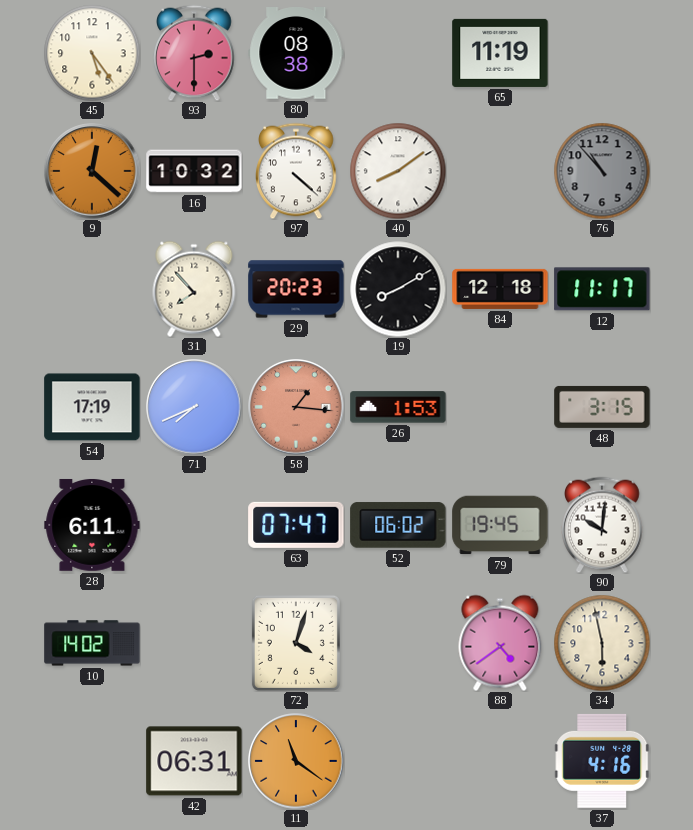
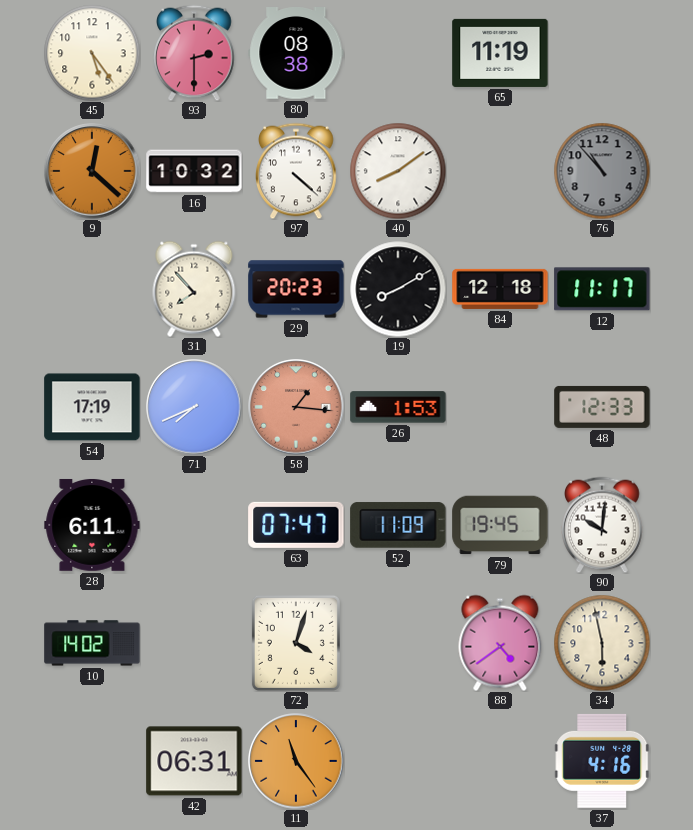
48: 3:15 -> 12:33 (602, 407)
52: 06:02 -> 11:09 (398, 525)
11: 11:21 -> 11:24 (296, 761)
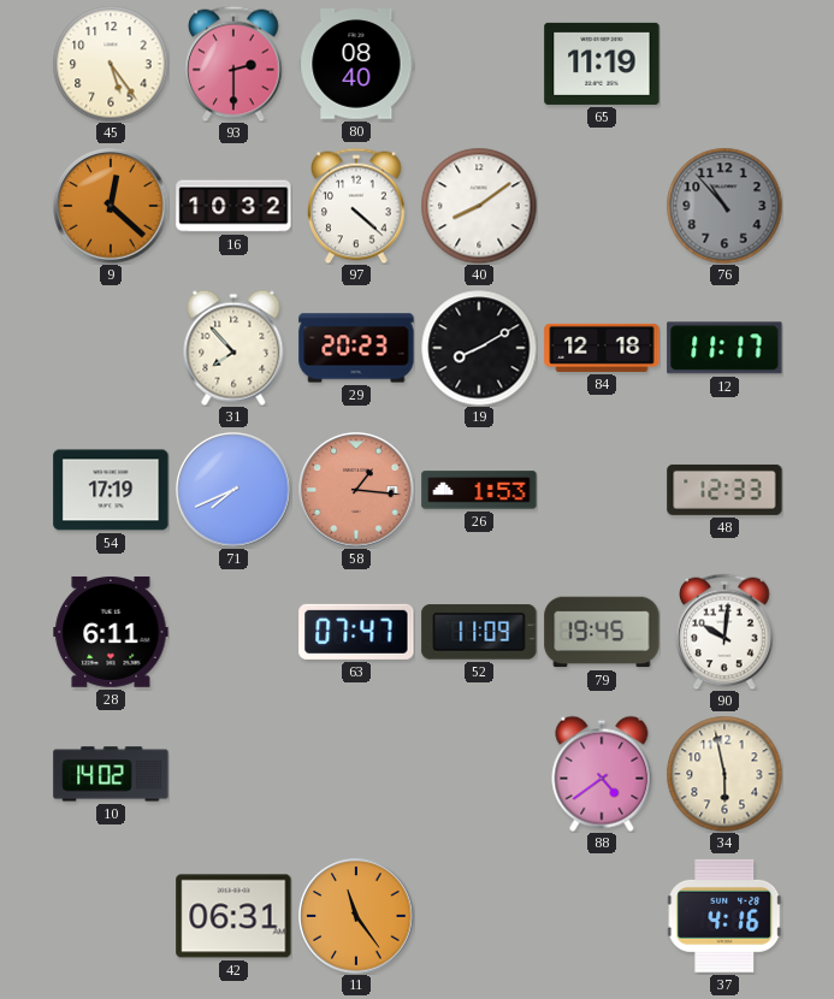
80: 08:38 -> 08:40 (356, 64)
72: 4:03 -> none (296, 643)
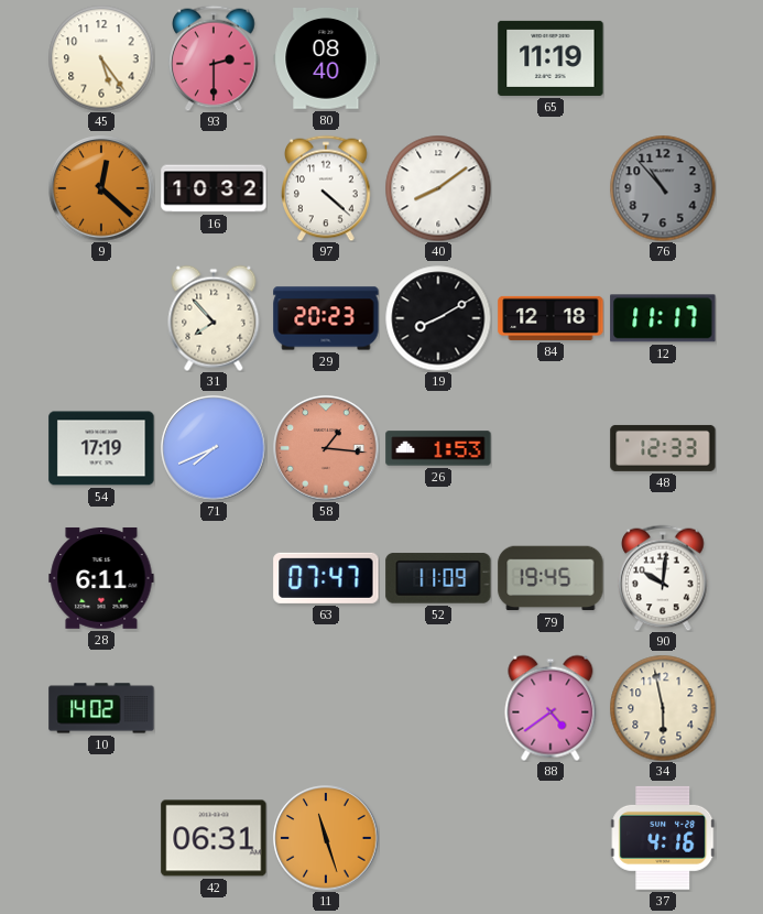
11: 11:24 -> 11:27 (326, 838)
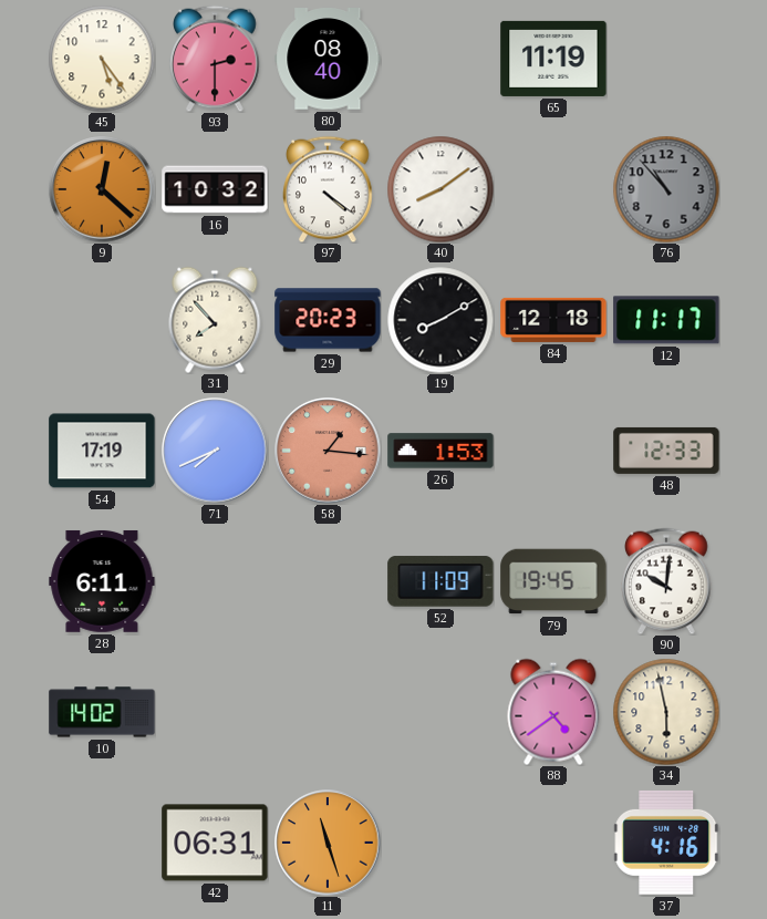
97: 4:22 -> 4:21 (328, 189)
63: 07:47 -> none (326, 578)
